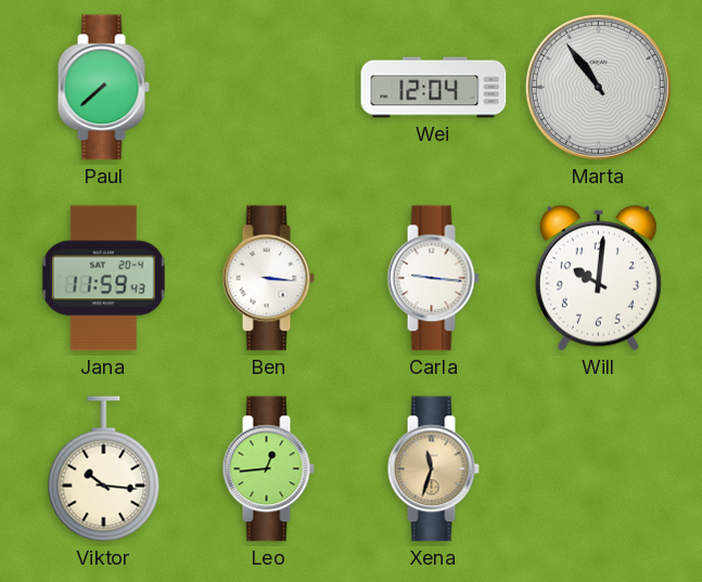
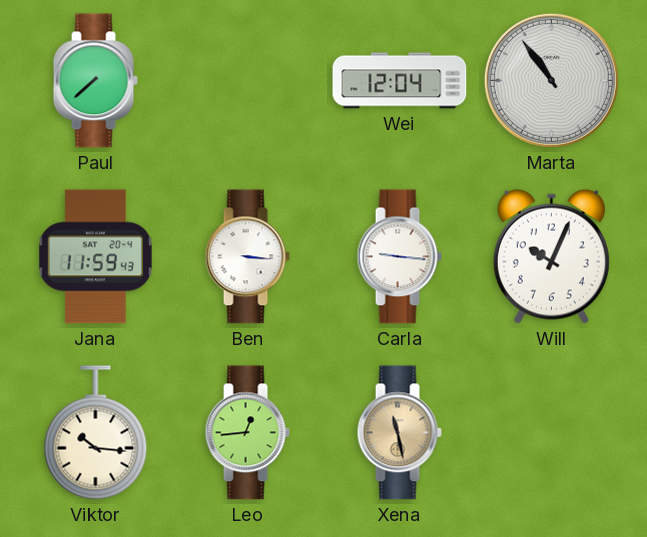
Will: 10:01 -> 10:04 (551, 256)
Xena: 11:33 -> 11:28 (399, 433)
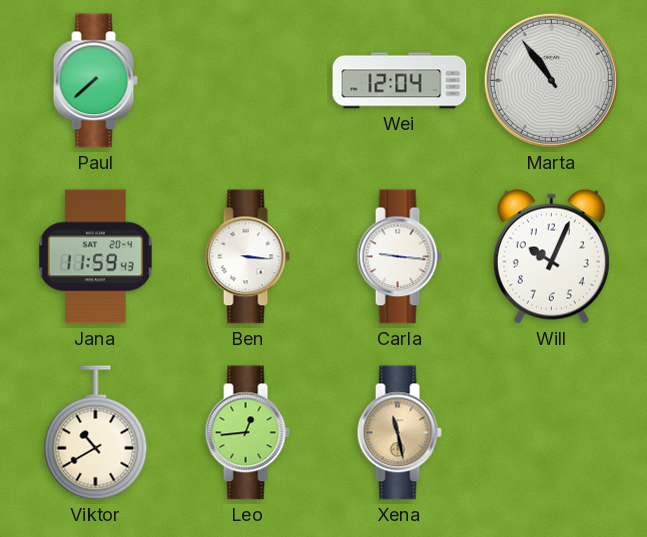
Viktor: 10:16 -> 10:40 (96, 433)
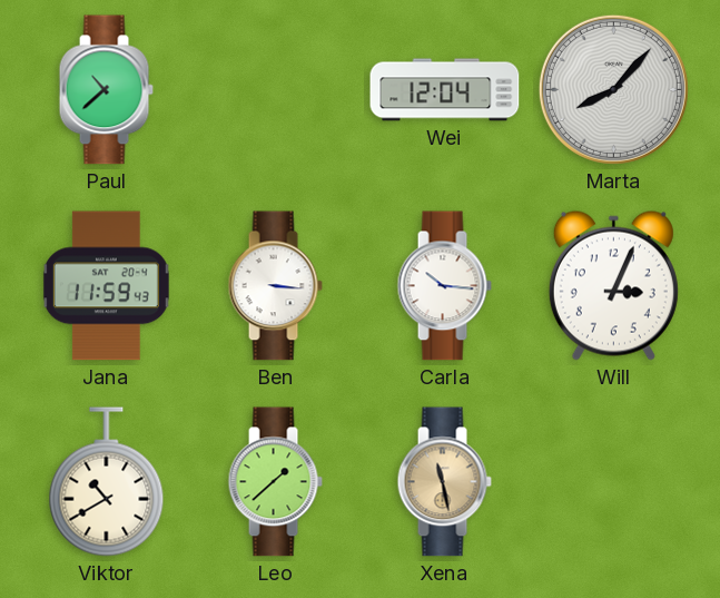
Paul: 7:38 -> 10:38 (106, 90)
Marta: 10:54 -> 8:07 (613, 89)
Carla: 9:16 -> 10:16 (444, 286)
Will: 10:04 -> 3:04 (613, 285)
Leo: 12:44 -> 1:38 (275, 482)
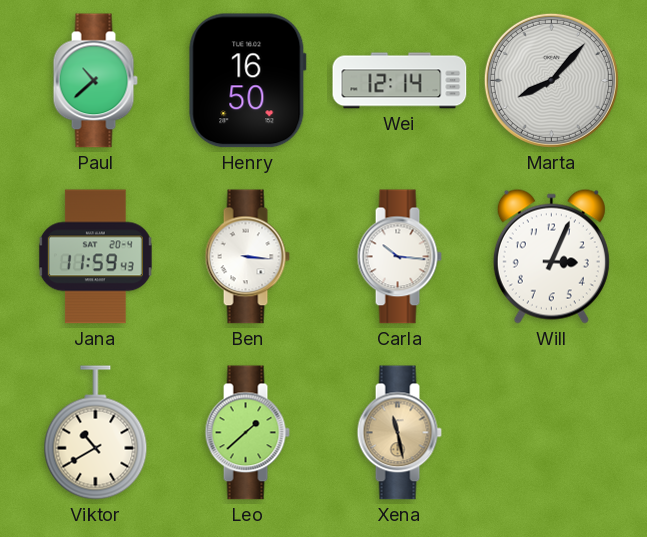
Henry: none -> 16:50 (248, 81)
Wei: 12:04 -> 12:14 (400, 81)
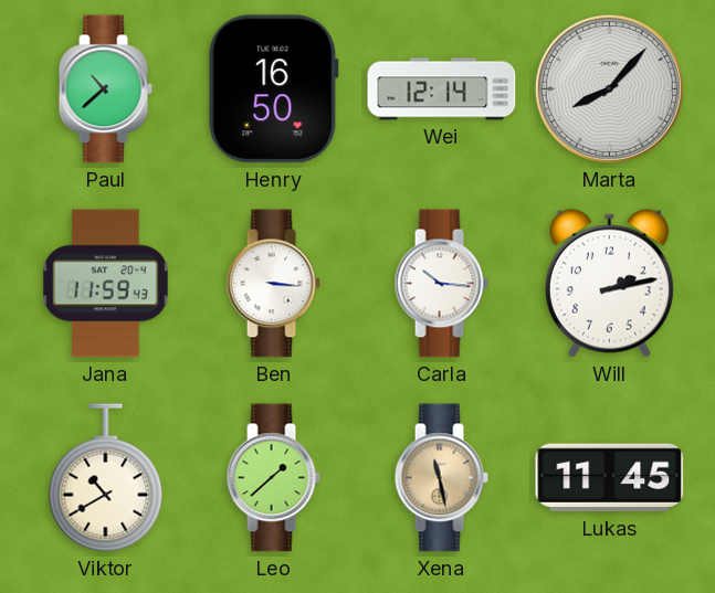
Will: 3:04 -> 2:13 (609, 283)
Lukas: none -> 11:45 (610, 478)
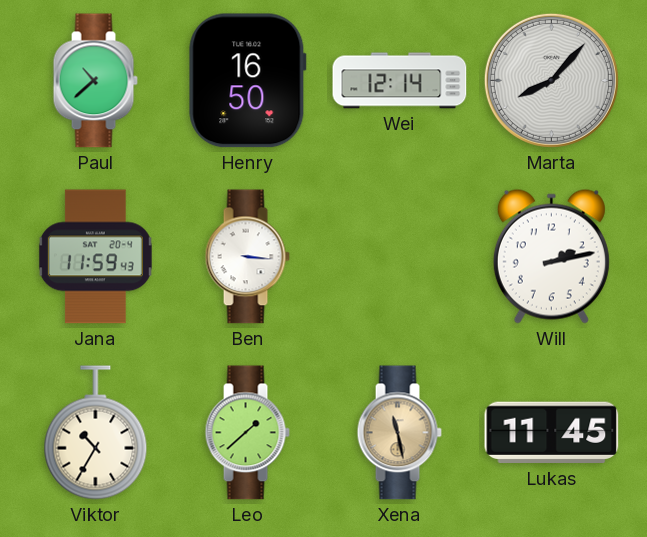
Carla: 10:16 -> none (441, 284)
Viktor: 10:40 -> 10:35 (96, 433)
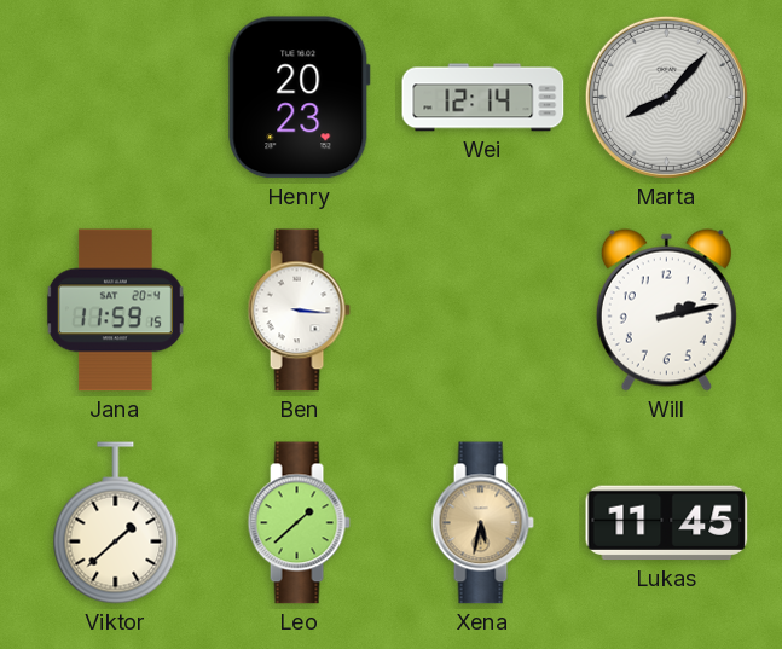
Paul: 10:38 -> none (95, 81)
Henry: 16:50 -> 20:23 (300, 98)
Jana: 11:59:43 -> 11:59:15 (115, 311)
Viktor: 10:35 -> 1:38 (116, 523)
Xena: 11:28 -> 5:32 (482, 523)
